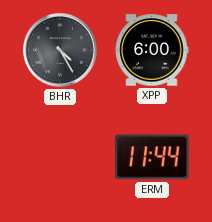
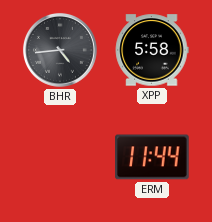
BHR: 4:25 -> 4:44 (60, 50)
XPP: 6:00 -> 5:58 (152, 50)
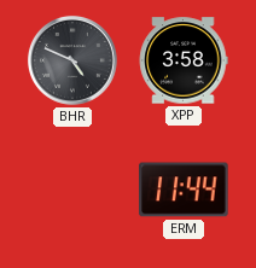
BHR: 4:44 -> 4:49 (72, 60)
XPP: 5:58 -> 3:58 (184, 60)
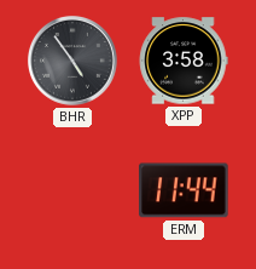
BHR: 4:49 -> 4:54 (72, 61)
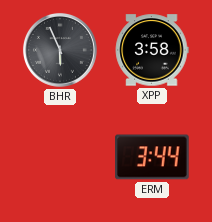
BHR: 4:54 -> 5:56 (60, 50)
ERM: 11:44 -> 3:44 (152, 157)
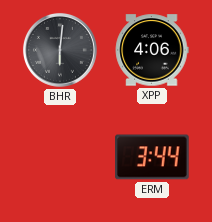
BHR: 5:56 -> 6:01 (60, 50)
XPP: 3:58 -> 4:06 (152, 50)
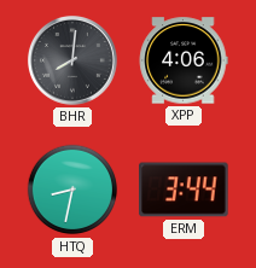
BHR: 6:01 -> 8:01 (72, 60)
HTQ: none -> 8:32 (72, 190)
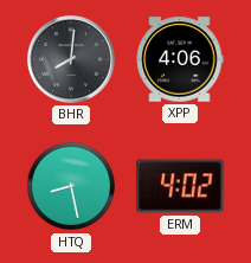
HTQ: 8:32 -> 8:28 (71, 186)
ERM: 3:44 -> 4:02 (180, 186)
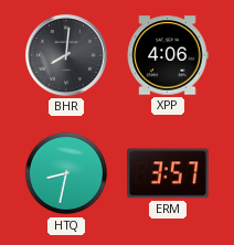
HTQ: 8:28 -> 8:32 (66, 173)
ERM: 4:02 -> 3:57 (168, 173)
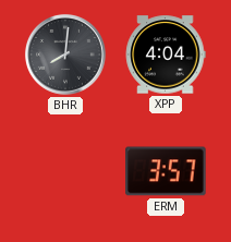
XPP: 4:06 -> 4:04 (166, 55)
HTQ: 8:32 -> none (66, 173)
